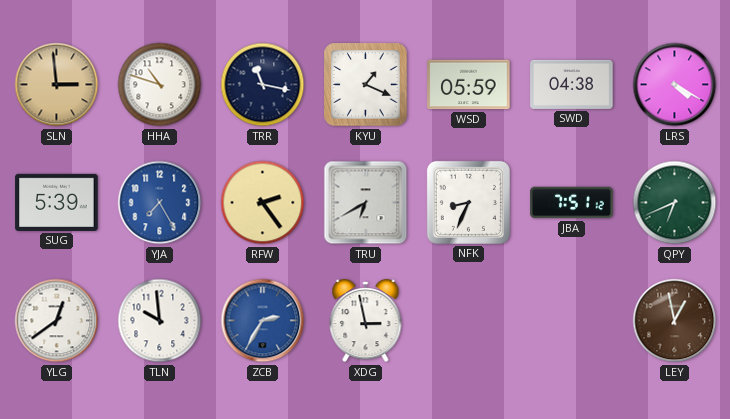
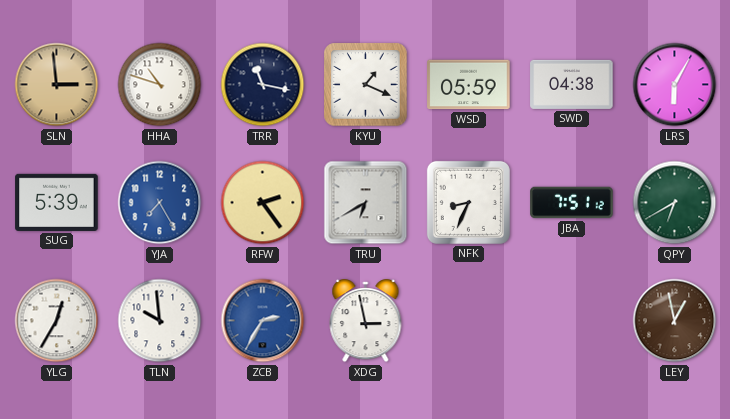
LRS: 4:20 -> 6:05 (675, 85)
QPY: 6:41 -> 6:40 (675, 203)
YLG: 12:39 -> 12:35 (57, 321)
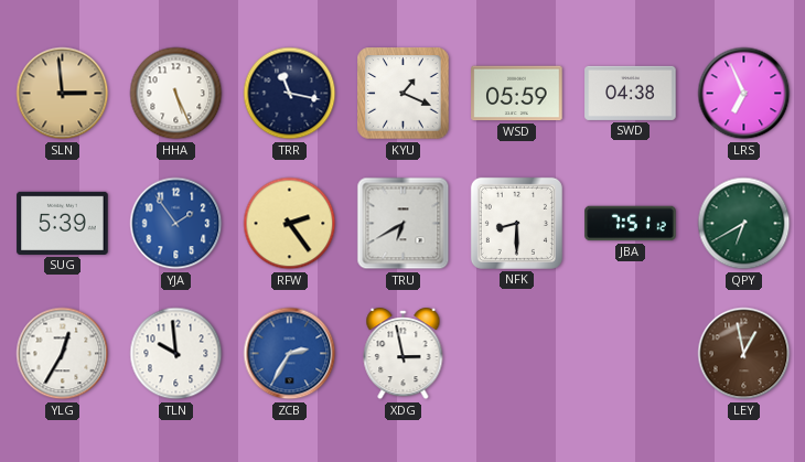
HHA: 10:48 -> 5:26 (176, 94)
LRS: 6:05 -> 6:56 (744, 94)
YJA: 7:25 -> 1:54 (176, 224)
NFK: 8:34 -> 8:30 (516, 223)
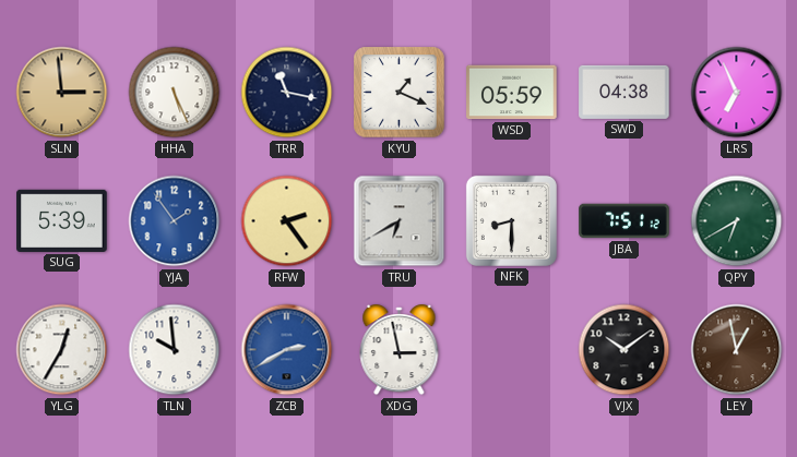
ZCB: 2:35 -> 2:40 (287, 350)
VJX: none -> 10:09 (624, 350)
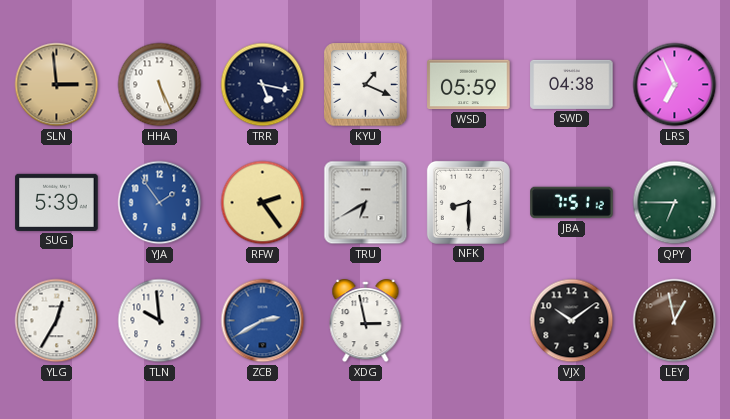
TRR: 11:17 -> 5:17 (263, 85)
QPY: 6:40 -> 6:45 (675, 203)
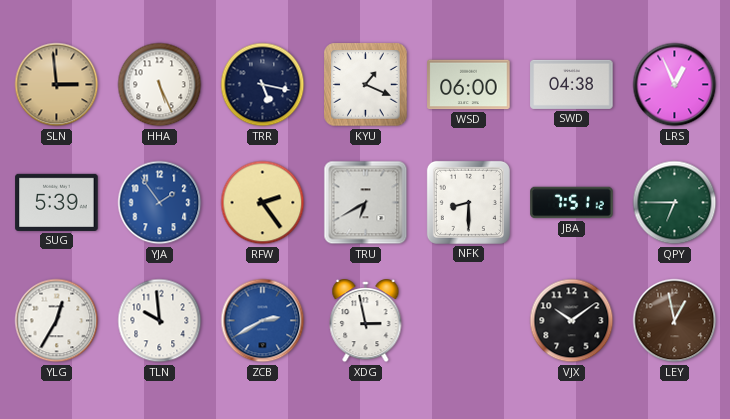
WSD: 05:59 -> 06:00 (469, 85)
LRS: 6:56 -> 12:56 (675, 85)
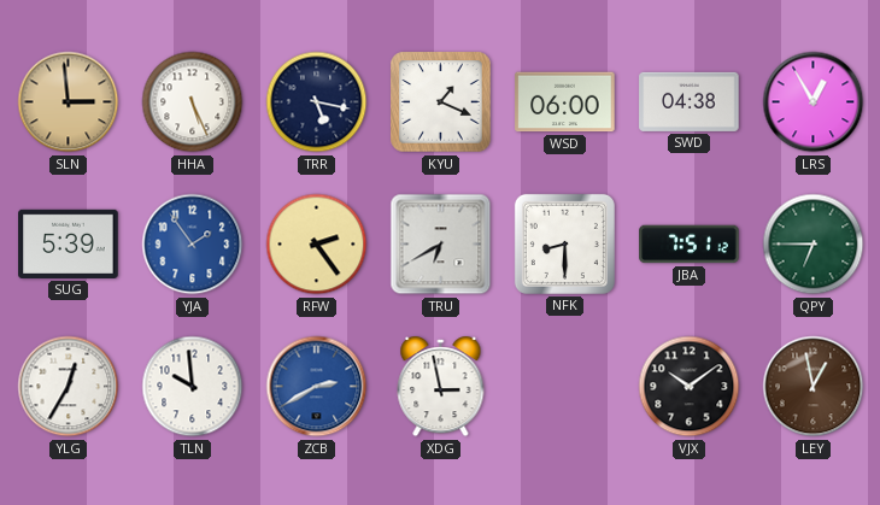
LRS: 12:56 -> 12:55 (814, 102)
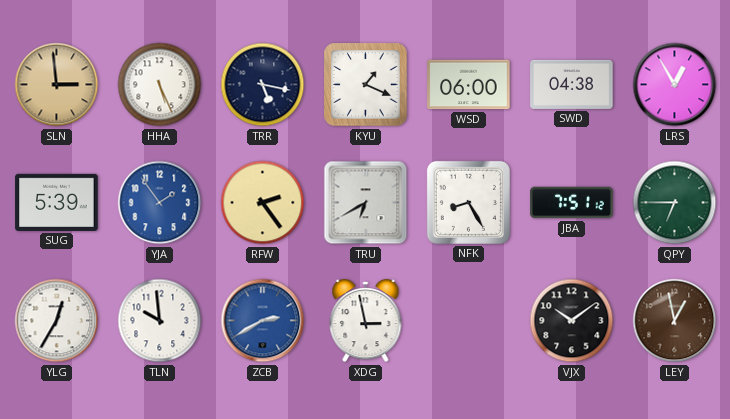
NFK: 8:30 -> 8:25 (468, 202)
